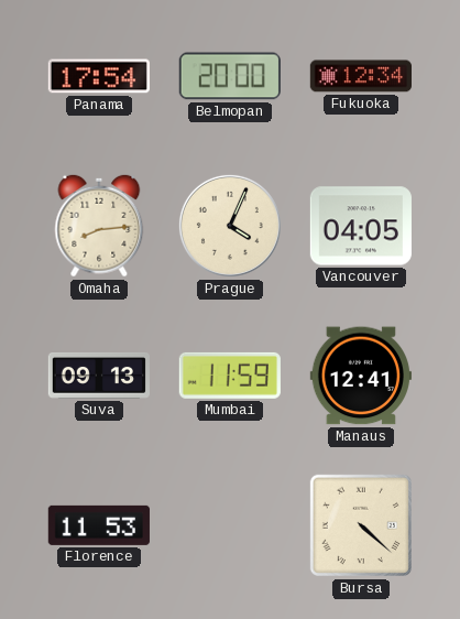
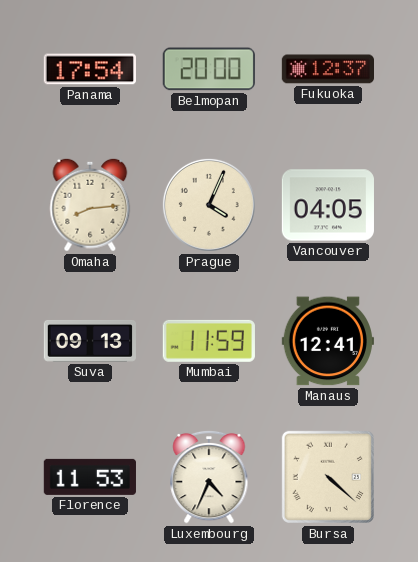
Fukuoka: 12:34 -> 12:37 (327, 69)
Luxembourg: none -> 4:34 (209, 477)
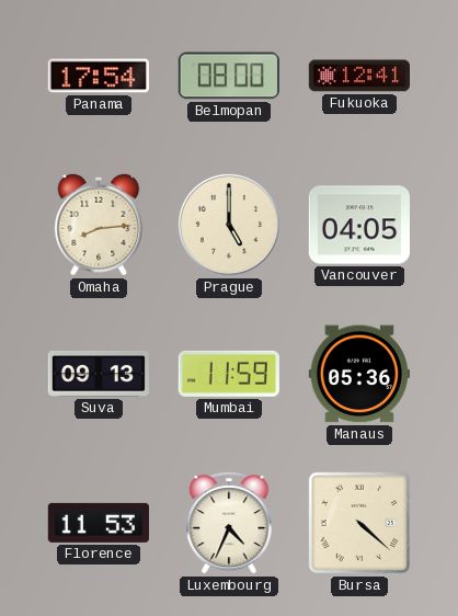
Belmopan: 20:00 -> 08:00 (229, 76)
Fukuoka: 12:37 -> 12:41 (358, 76)
Prague: 4:04 -> 5:00 (229, 225)
Manaus: 12:41 -> 05:36 (359, 374)
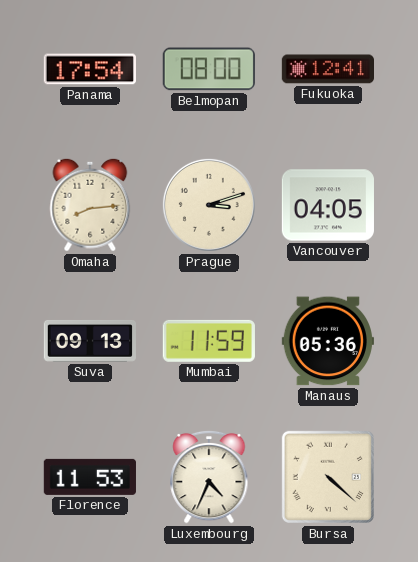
Prague: 5:00 -> 3:12 (209, 205)
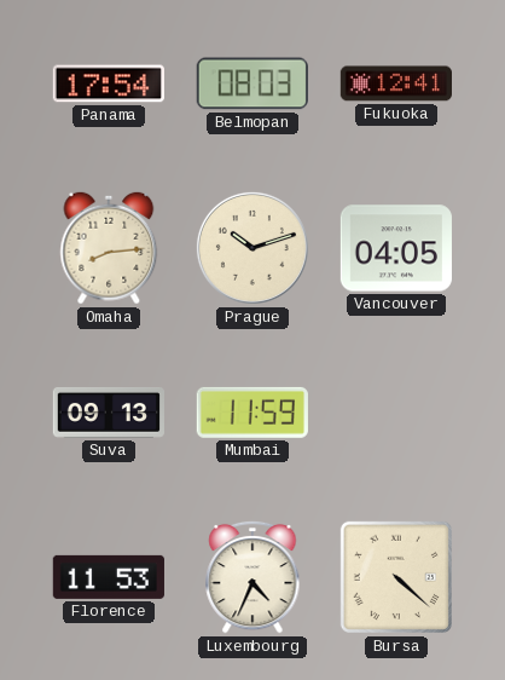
Belmopan: 08:00 -> 08:03 (252, 83)
Prague: 3:12 -> 10:12 (252, 248)
Manaus: 05:36 -> none (328, 341)
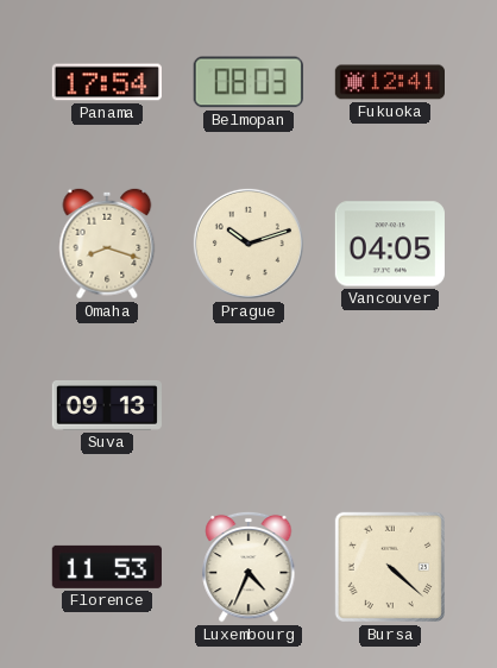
Omaha: 8:14 -> 8:18 (107, 244)
Mumbai: 11:59 -> none (252, 413)
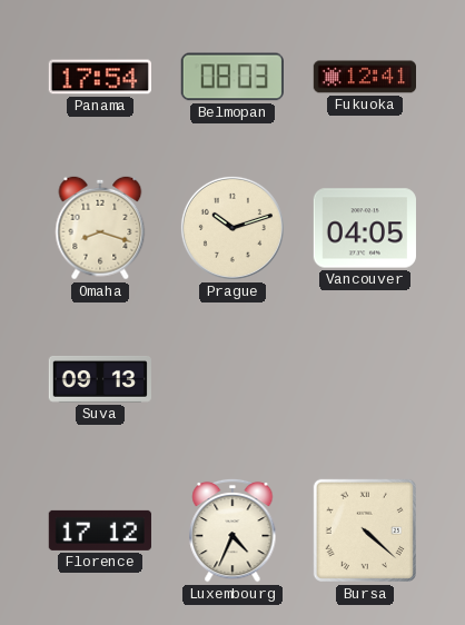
Florence: 11:53 -> 17:12 (100, 530)
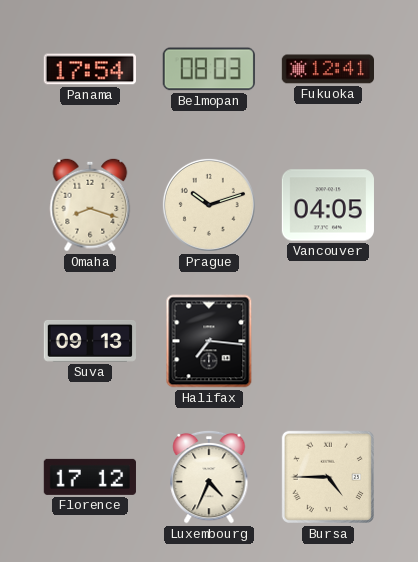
Halifax: none -> 7:16 (209, 341)
Bursa: 4:22 -> 4:45 (328, 477)
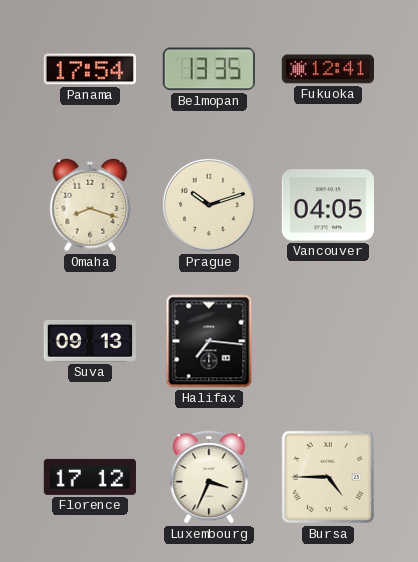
Belmopan: 08:03 -> 13:35 (209, 69)
Luxembourg: 4:34 -> 3:34 (209, 477)
